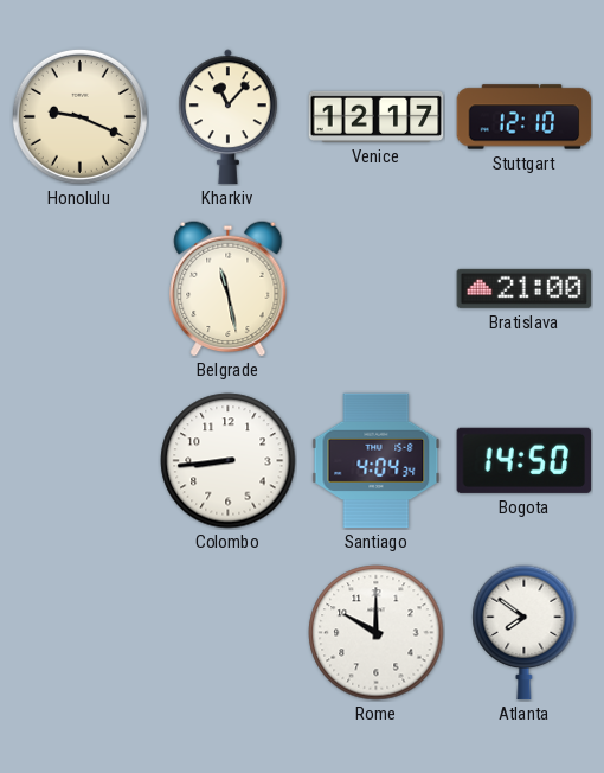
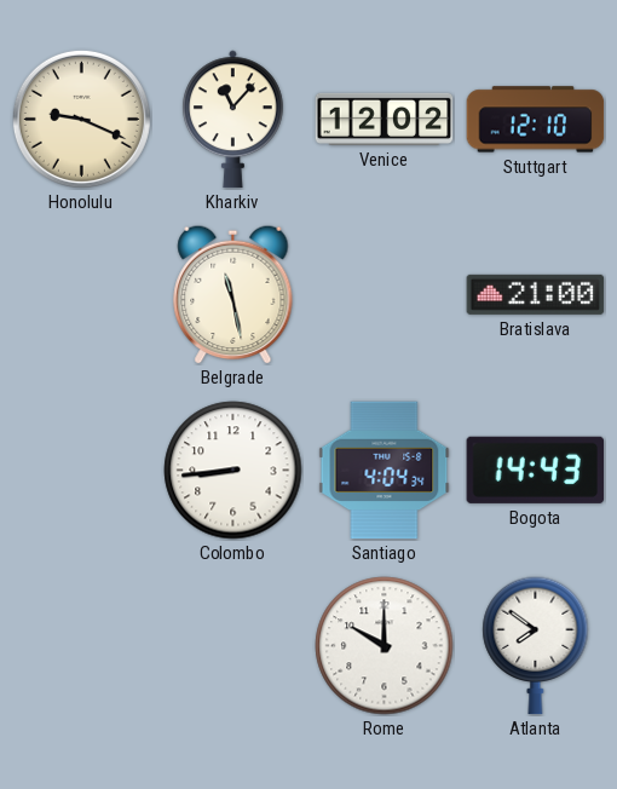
Venice: 12:17 -> 12:02 (385, 119)
Bogota: 14:50 -> 14:43 (536, 470)
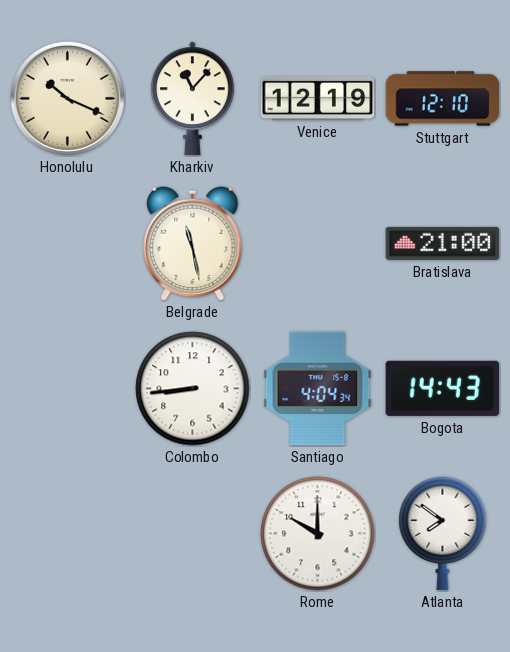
Honolulu: 9:19 -> 10:19 (67, 98)
Venice: 12:02 -> 12:19 (318, 98)
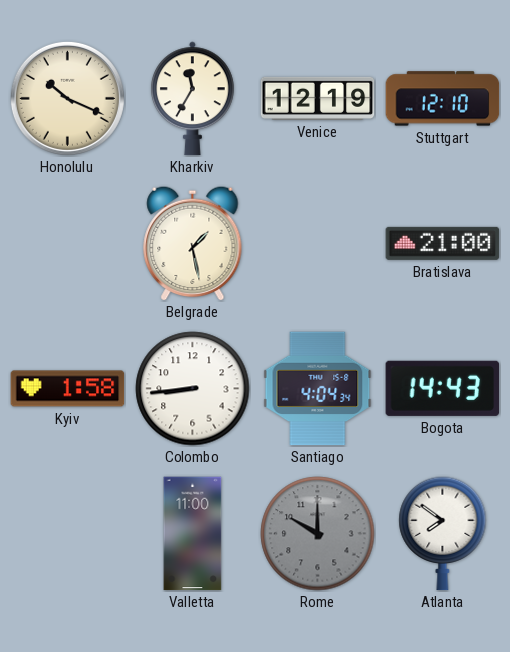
Kharkiv: 11:07 -> 11:35 (192, 99)
Belgrade: 11:28 -> 1:28 (193, 243)
Kyiv: none -> 1:58 (68, 389)
Valletta: none -> 11:00 (193, 534)
Rome dial: white -> grey (318, 534)
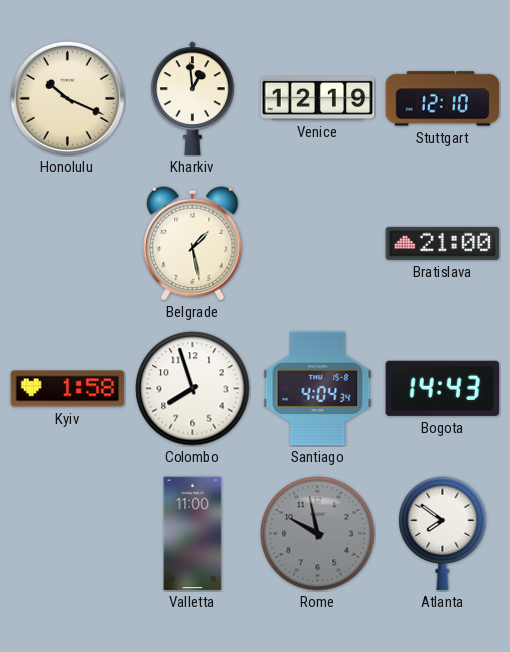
Kharkiv: 11:35 -> 12:59 (192, 99)
Colombo: 8:44 -> 7:57 (193, 389)
Rome: 10:00 -> 9:58 (318, 534)
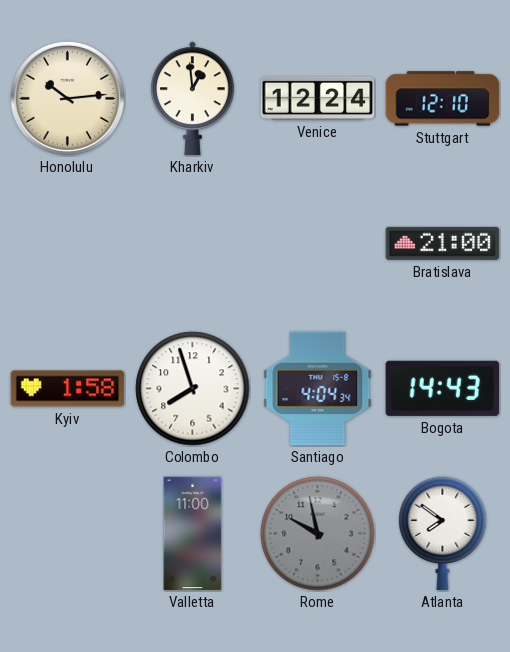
Honolulu: 10:19 -> 10:14 (67, 98)
Venice: 12:19 -> 12:24 (318, 98)
Belgrade: 1:28 -> none (193, 243)
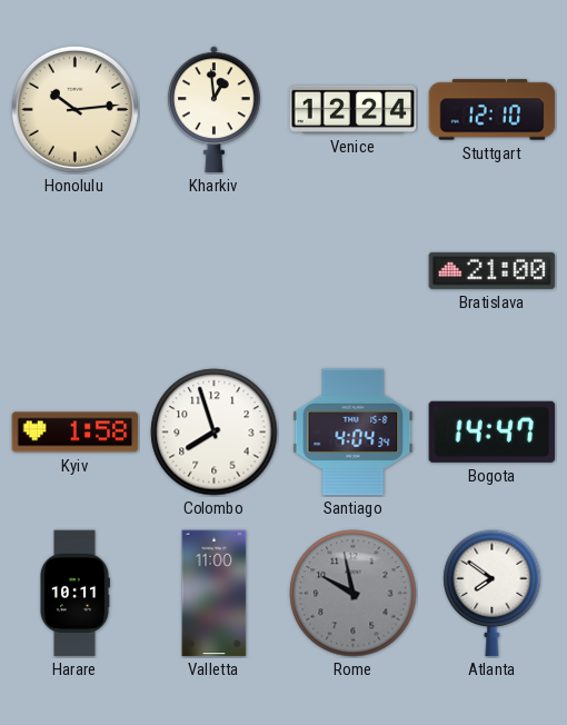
Bogota: 14:43 -> 14:47 (493, 431)
Harare: none -> 10:11 (74, 594)
